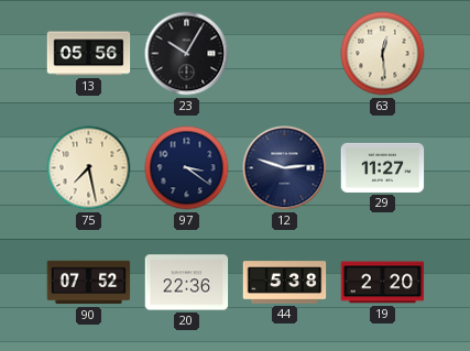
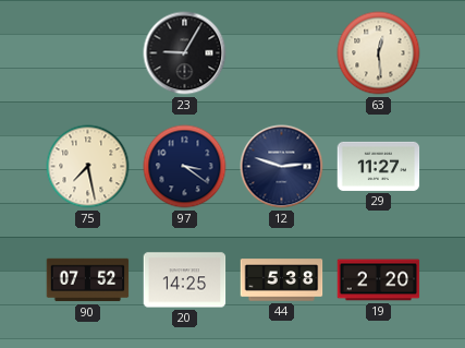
13: 05:56 -> none (89, 54)
23: 10:05 -> 9:05 (185, 53)
20: 22:36 -> 14:25 (185, 280)
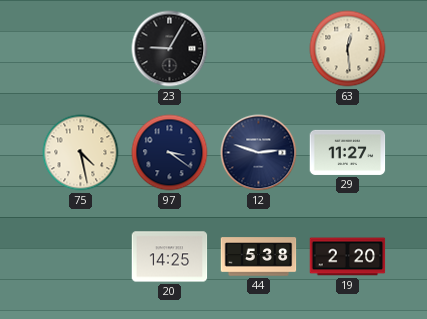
75: 7:28 -> 4:28 (81, 153)
90: 07:52 -> none (88, 280)
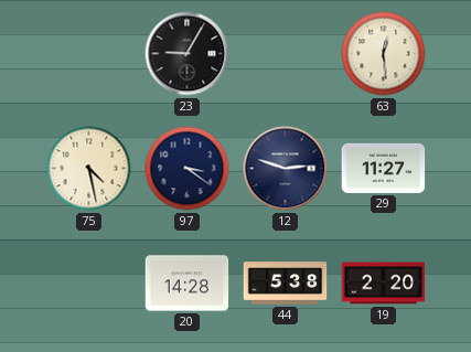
20: 14:25 -> 14:28 (188, 284)
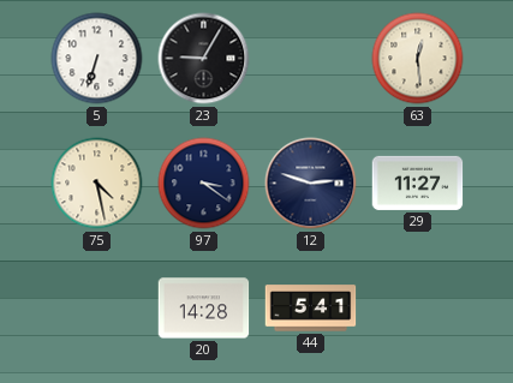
5: none -> 6:33 (97, 59)
44: 5:38 -> 5:41 (311, 309)
19: 2:20 -> none (384, 284)
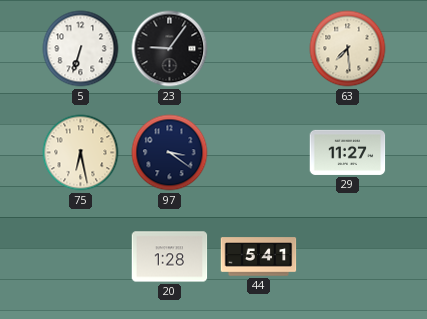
23: 9:05 -> 9:06 (170, 49)
63: 12:29 -> 7:29 (348, 49)
75: 4:28 -> 6:28 (81, 153)
12: 2:48 -> none (311, 184)
20: 14:28 -> 1:28 (170, 257)
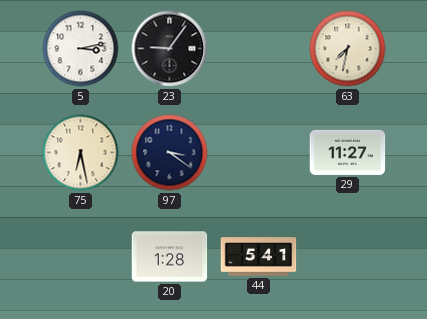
5: 6:33 -> 3:13 (81, 49)
63: 7:29 -> 7:32 (348, 49)
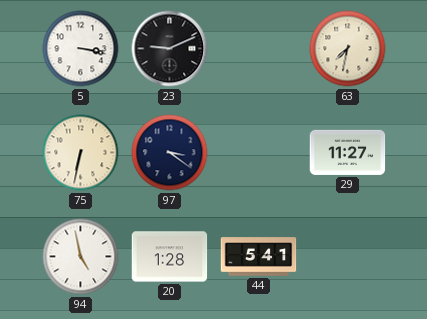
5: 3:13 -> 3:17 (81, 49)
23: 9:06 -> 9:11 (170, 49)
75: 6:28 -> 6:32 (81, 153)
94: none -> 4:58 (81, 257)
